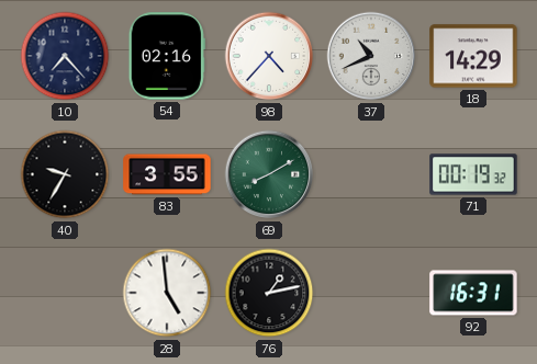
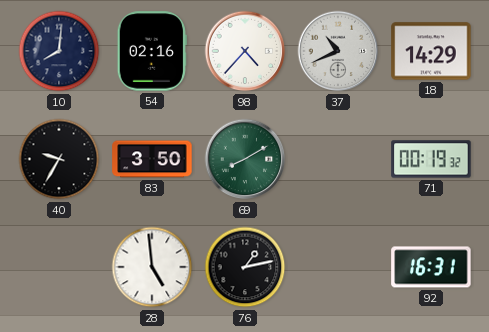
10: 7:23 -> 8:01 (59, 51)
83: 3:55 -> 3:50 (152, 159)
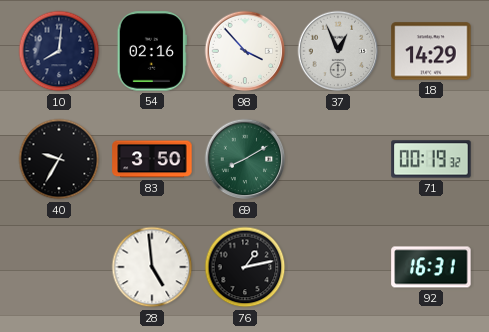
98: 4:37 -> 3:53 (245, 51)
37: 10:41 -> 12:56 (338, 51)
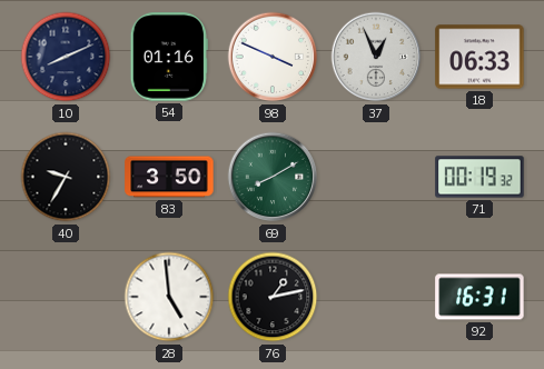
10: 8:01 -> 8:11 (66, 57)
54: 02:16 -> 01:16 (169, 57)
98: 3:53 -> 3:49 (273, 57)
18: 14:29 -> 06:33 (479, 57)
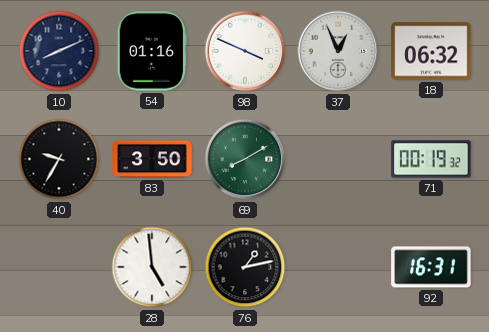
18: 06:33 -> 06:32 (431, 51)
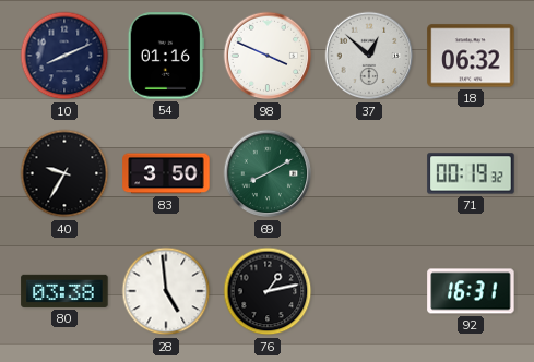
37: 12:56 -> 12:52 (369, 56)
80: none -> 03:38 (64, 291)
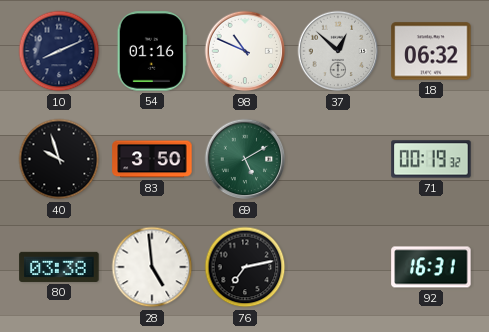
98: 3:49 -> 10:49 (245, 51)
40: 9:35 -> 9:57 (59, 159)
69: 8:10 -> 5:10 (245, 159)
76: 1:13 -> 7:13 (245, 267)
